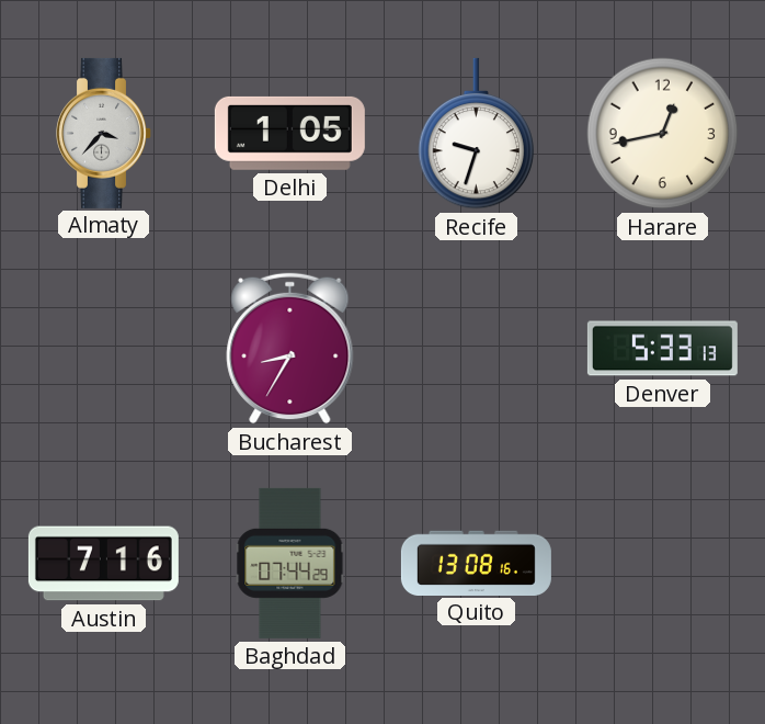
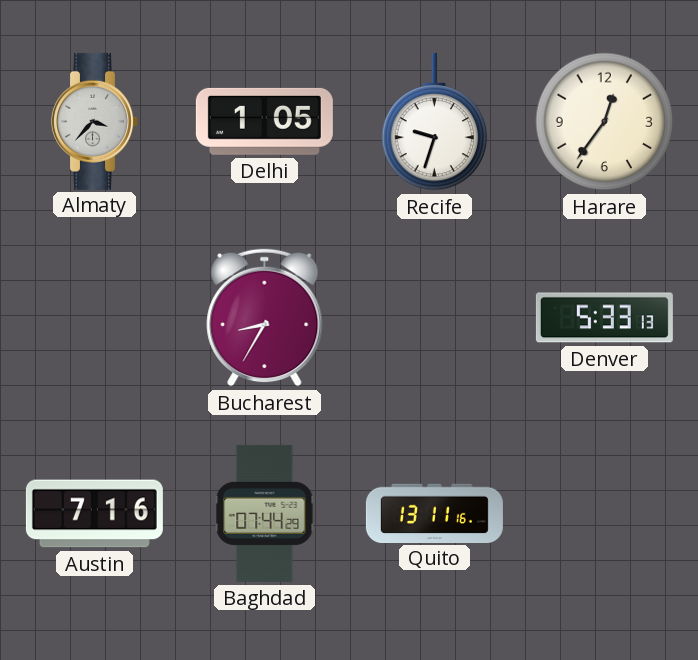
Harare: 12:43 -> 12:36 (605, 122)
Quito: 13:08 -> 13:11 (434, 513)
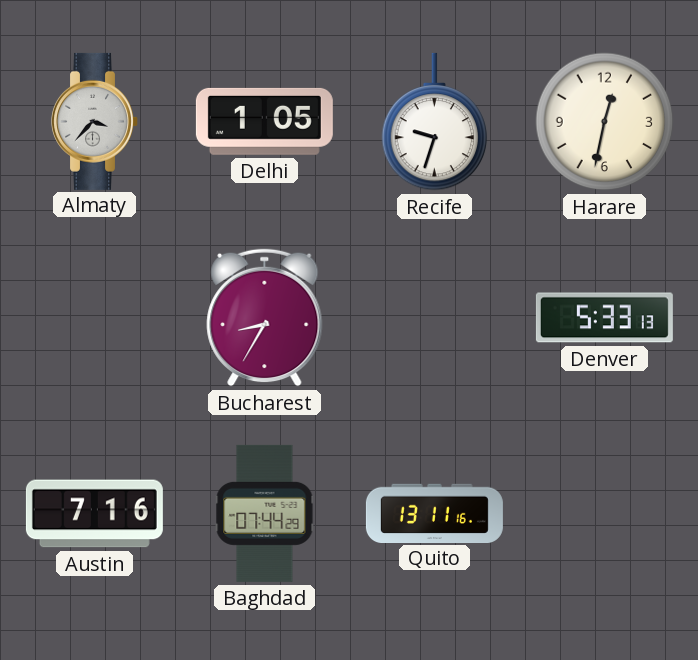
Harare: 12:36 -> 12:32 (605, 122)
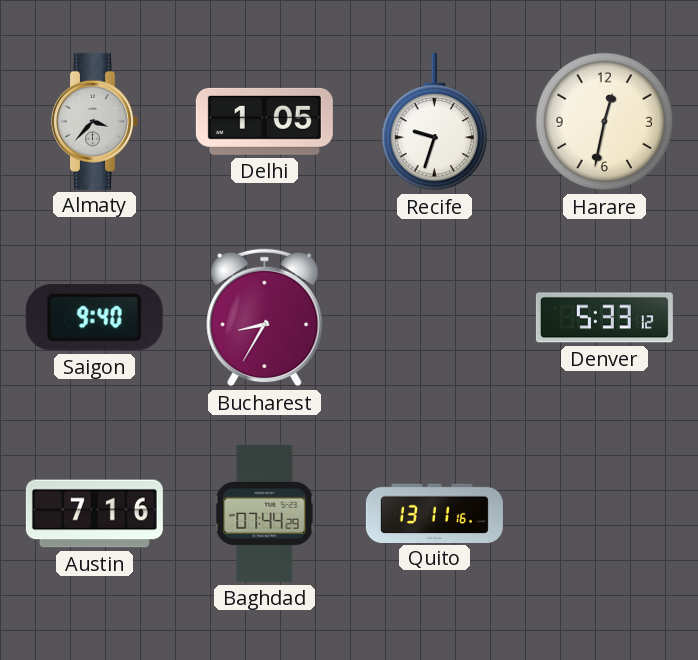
Saigon: none -> 9:40 (94, 318)
Denver: 5:33:13 -> 5:33:12 (604, 318)
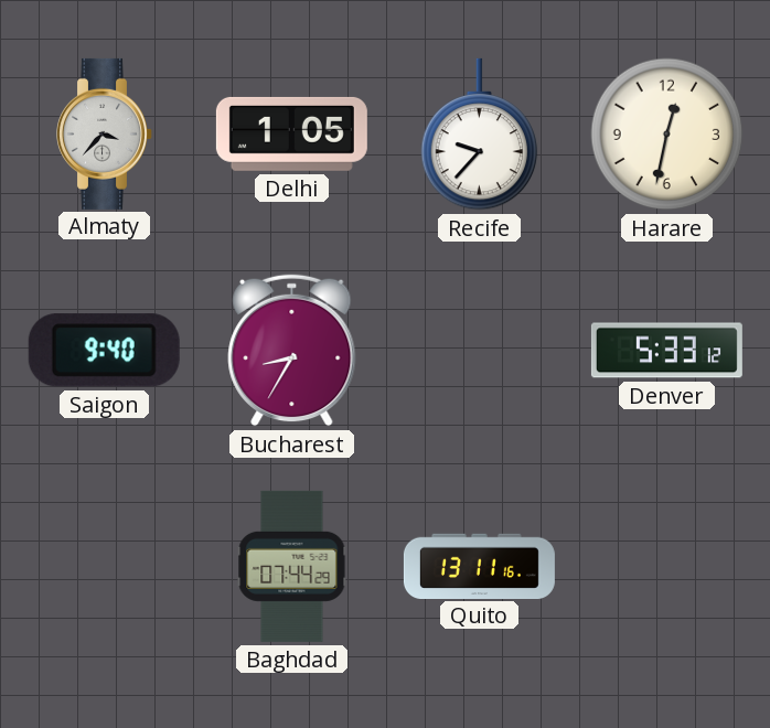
Recife: 9:33 -> 9:37 (480, 135)
Austin: 7:16 -> none (94, 514)
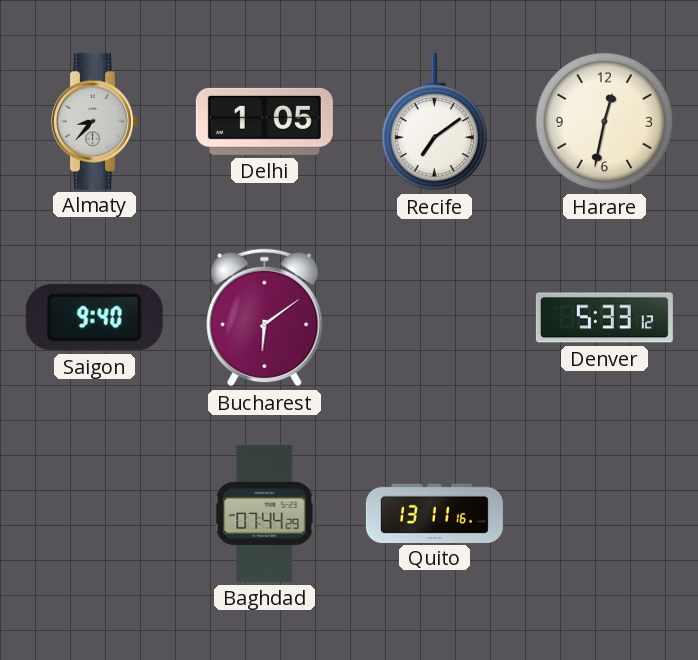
Almaty: 3:37 -> 8:37 (95, 121)
Recife: 9:37 -> 7:09 (435, 122)
Bucharest: 8:35 -> 6:09 (265, 318)
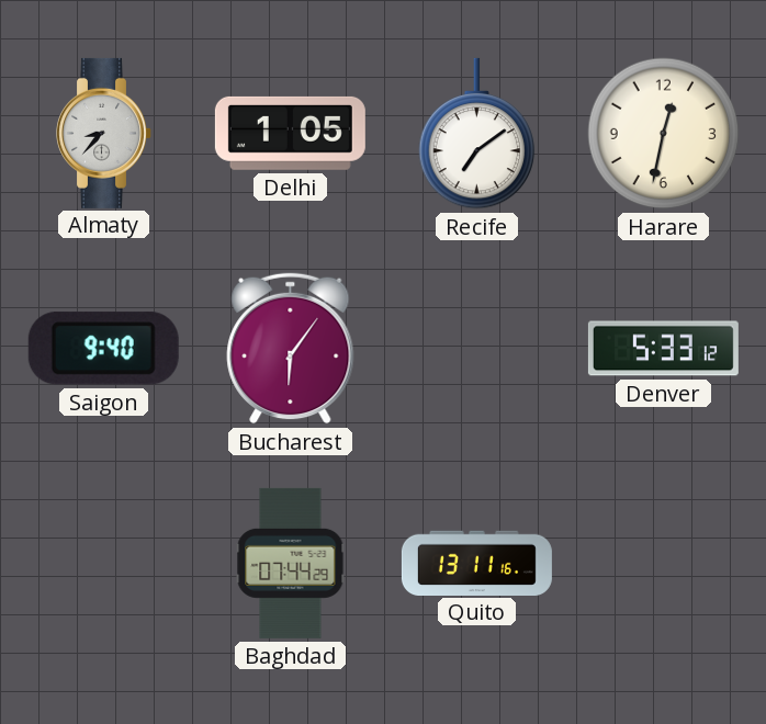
Bucharest: 6:09 -> 6:06 (291, 349)
